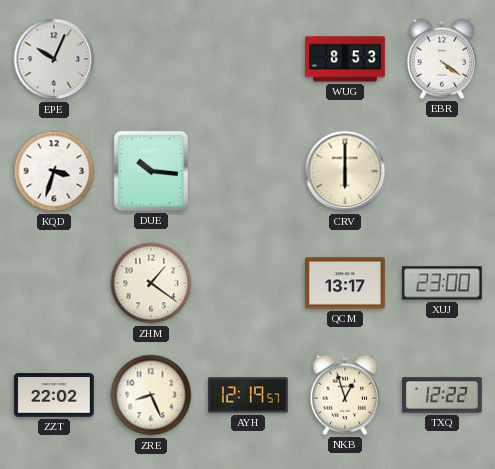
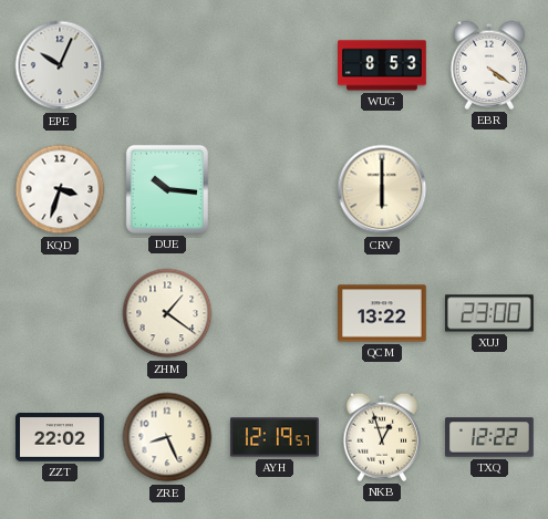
QCM: 13:17 -> 13:22 (383, 313)
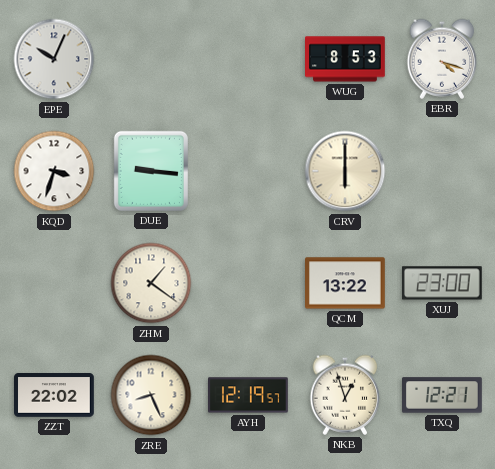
EBR: 4:21 -> 4:18 (442, 59)
DUE: 10:16 -> 9:16 (151, 171)
TXQ: 12:22 -> 12:21 (443, 395)
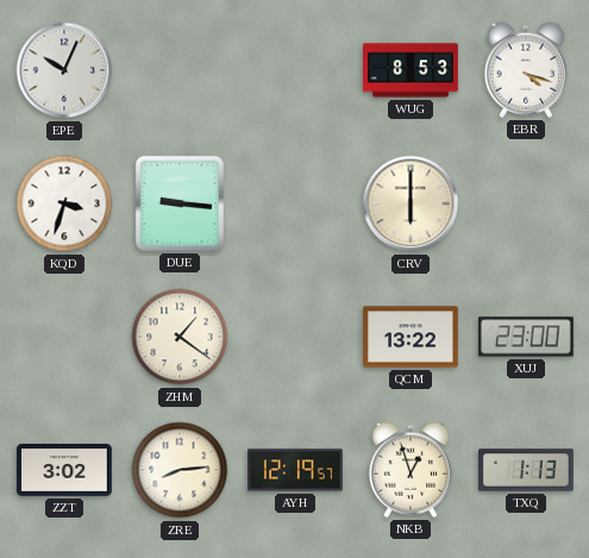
ZZT: 22:02 -> 3:02 (65, 471)
ZRE: 8:26 -> 8:14 (180, 470)
TXQ: 12:21 -> 1:13 (527, 470)
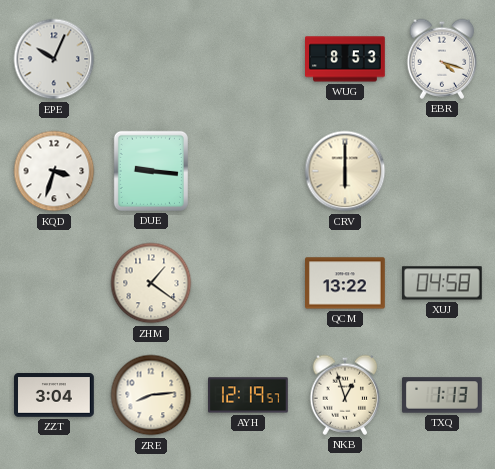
XUJ: 23:00 -> 04:58 (442, 283)
ZZT: 3:02 -> 3:04 (55, 396)
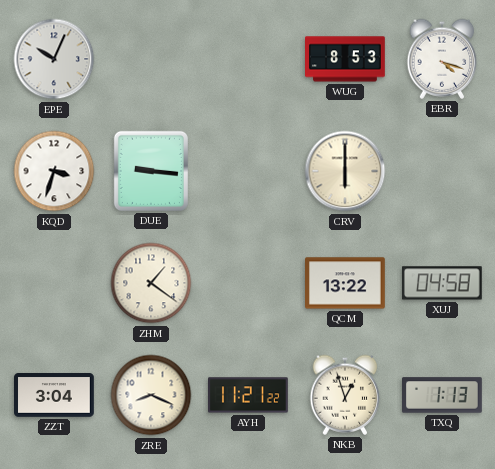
ZRE: 8:14 -> 8:19 (151, 395)
AYH: 12:19 -> 11:21 (249, 395)
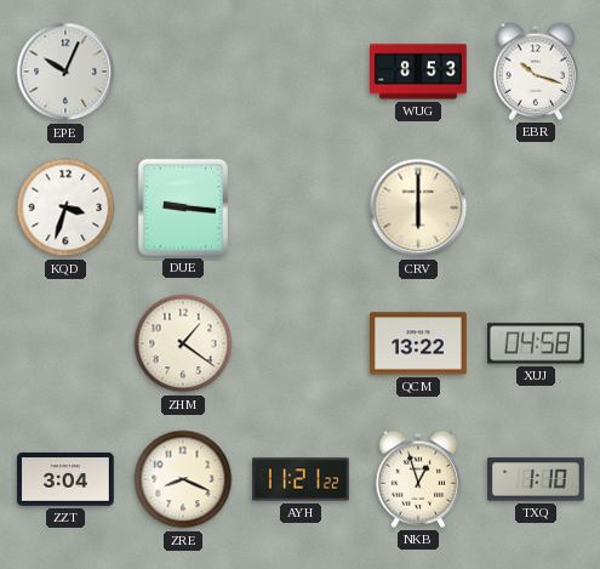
EBR: 4:18 -> 10:18 (536, 72)
TXQ: 1:13 -> 1:10 (537, 479)
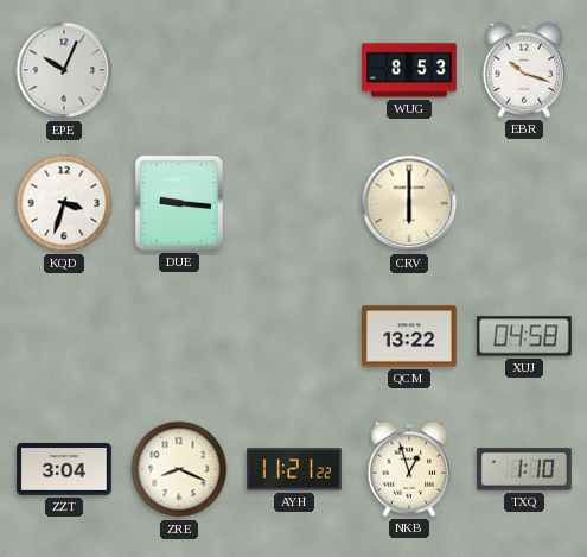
ZHM: 1:21 -> none (183, 343)
